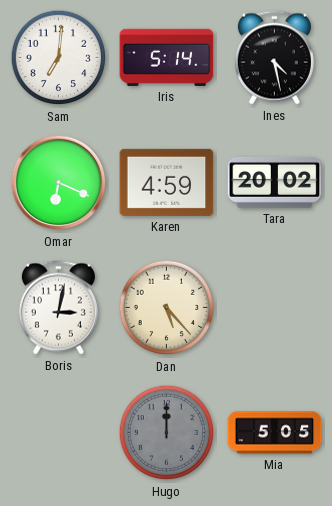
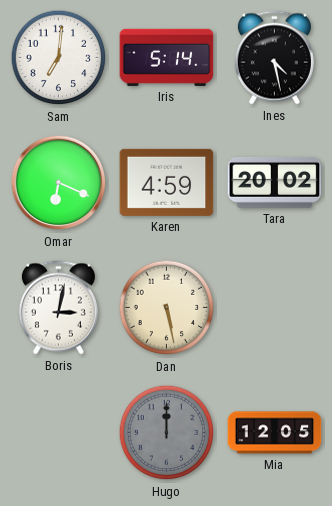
Dan: 5:23 -> 5:28 (167, 308)
Mia: 5:05 -> 12:05 (275, 433)
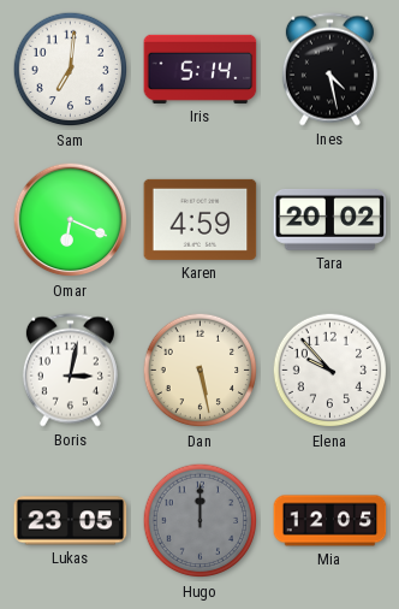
Elena: none -> 9:53 (330, 371)
Lukas: none -> 23:05 (71, 521)
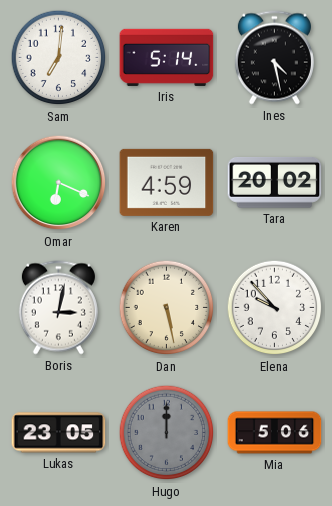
Mia: 12:05 -> 5:06 (275, 433)
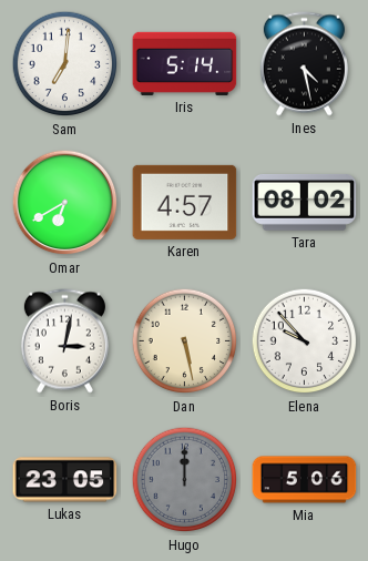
Omar: 6:19 -> 6:40 (65, 203)
Karen: 4:59 -> 4:57 (185, 202)
Tara: 20:02 -> 08:02 (305, 202)
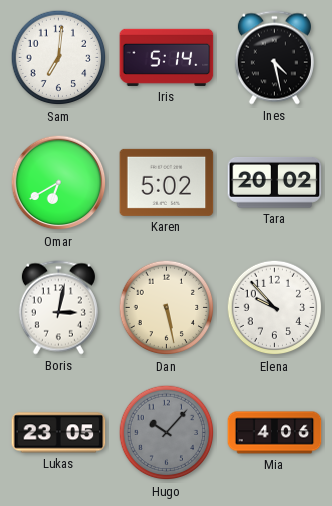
Karen: 4:57 -> 5:02 (167, 182)
Tara: 08:02 -> 20:02 (275, 182)
Hugo: 12:00 -> 10:07 (167, 433)
Mia: 5:06 -> 4:06 (275, 433)
